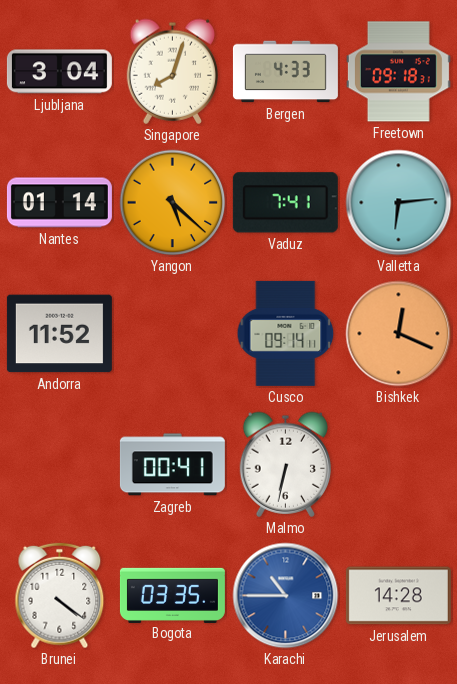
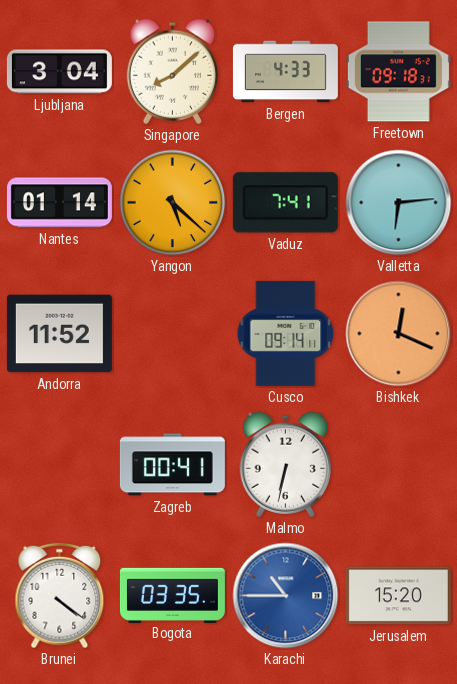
Singapore: 8:03 -> 8:08 (172, 71)
Jerusalem: 14:28 -> 15:20 (398, 596)
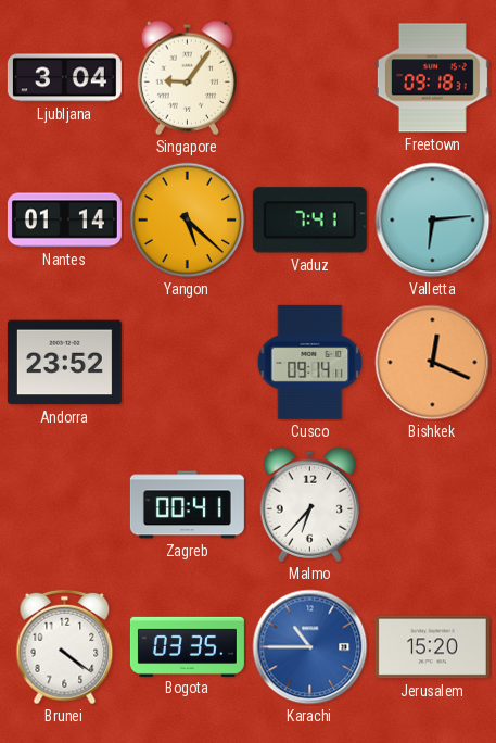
Singapore: 8:08 -> 9:06 (187, 77)
Bergen: 4:33 -> none (285, 72)
Andorra: 11:52 -> 23:52 (64, 363)
Malmo: 6:32 -> 6:37 (309, 504)
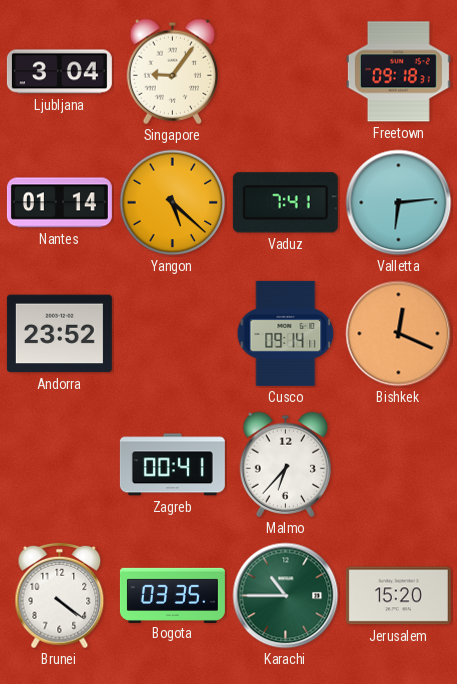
Karachi dial: blue -> green (286, 596)
